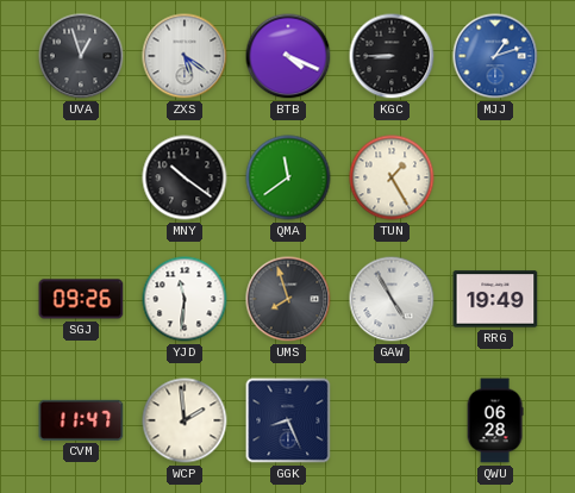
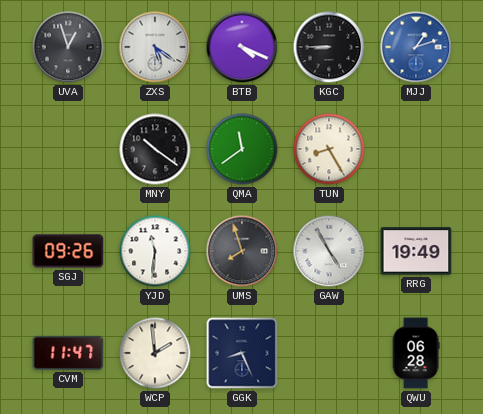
TUN: 1:25 -> 8:25 (329, 149)
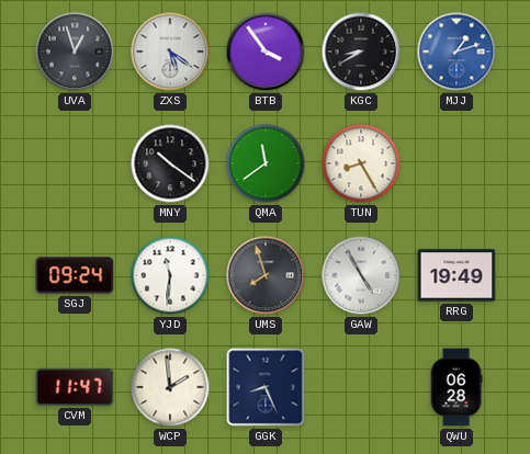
BTB: 4:19 -> 3:54 (266, 52)
KGC: 8:45 -> 8:40 (361, 52)
SGJ: 09:26 -> 09:24 (75, 275)
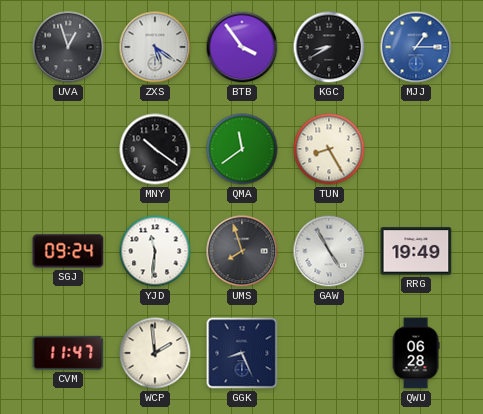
MJJ: 1:12 -> 1:15 (416, 47)
